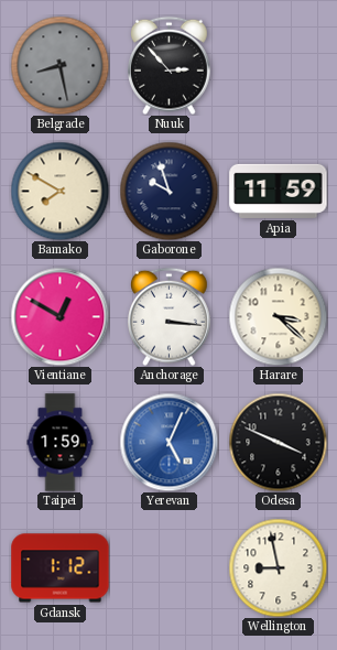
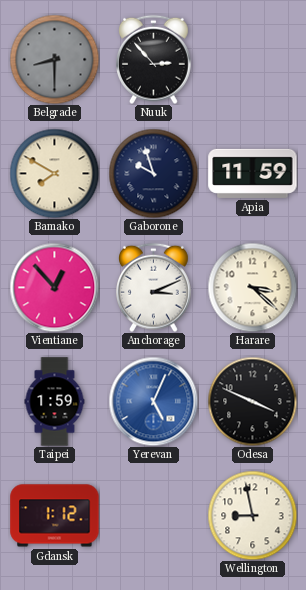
Belgrade: 8:28 -> 8:30 (54, 59)
Vientiane: 12:50 -> 12:53 (54, 287)
Anchorage: 3:16 -> 3:11 (154, 287)
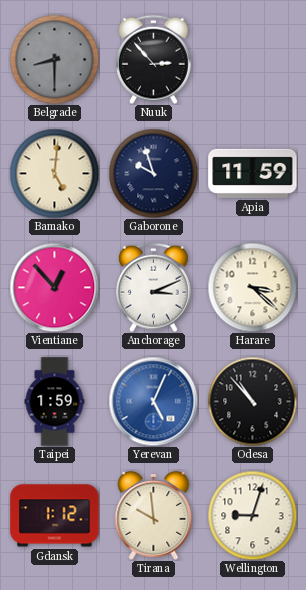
Bamako: 7:50 -> 5:01 (54, 173)
Odesa: 3:49 -> 10:53 (252, 401)
Tirana: none -> 9:59 (154, 515)
Wellington: 8:58 -> 9:03 (252, 515)
